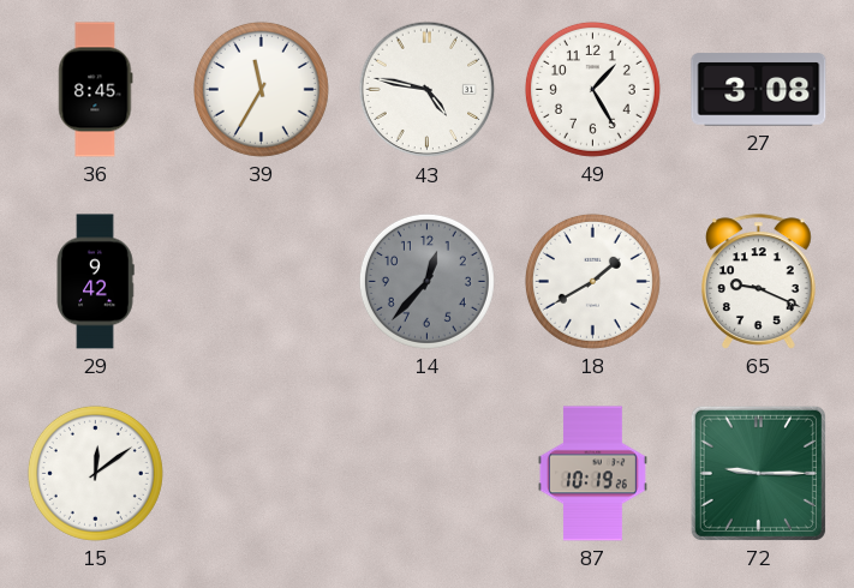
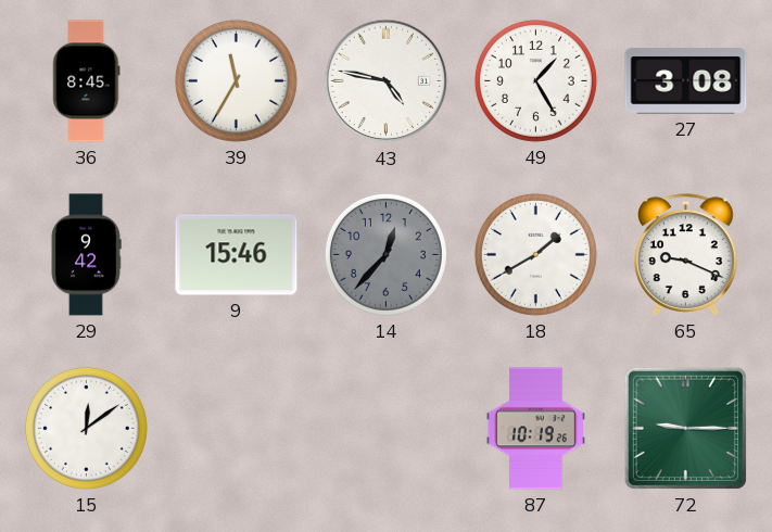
9: none -> 15:46 (237, 255)
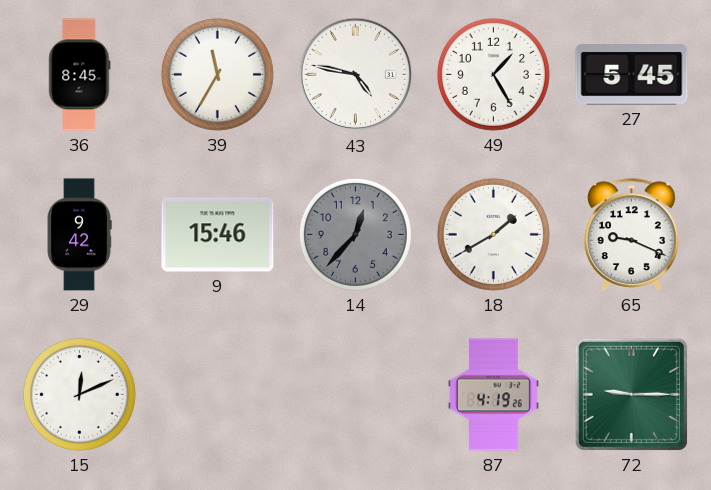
27: 3:08 -> 5:45 (632, 75)
15: 12:09 -> 12:11 (79, 394)
87: 10:19 -> 4:19 (493, 395)
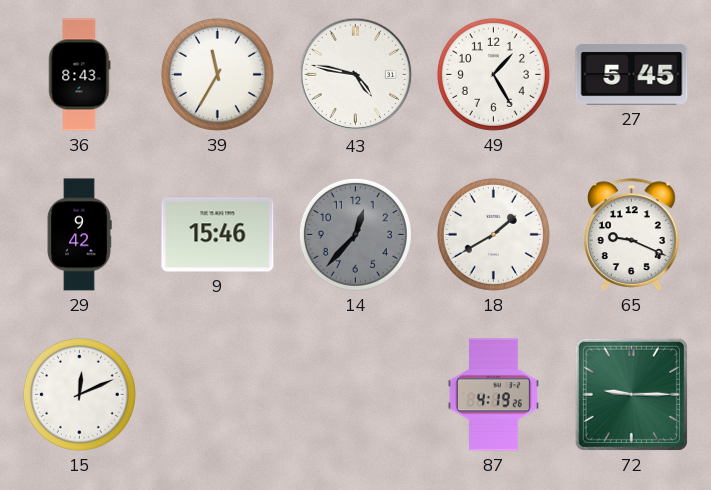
36: 8:45 -> 8:43 (80, 75)
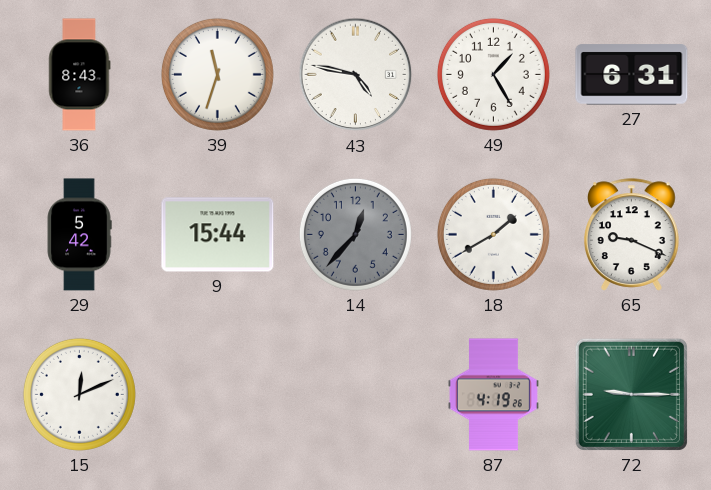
39: 11:35 -> 11:33 (217, 74)
27: 5:45 -> 6:31 (632, 75)
29: 9:42 -> 5:42 (79, 235)
9: 15:46 -> 15:44 (218, 235)
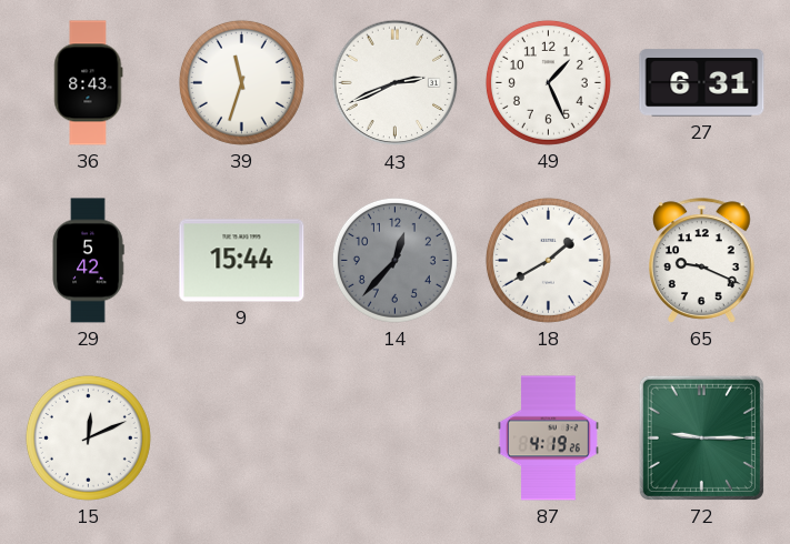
43: 4:47 -> 2:41 (396, 83)
49: 1:25 -> 1:26 (548, 82)
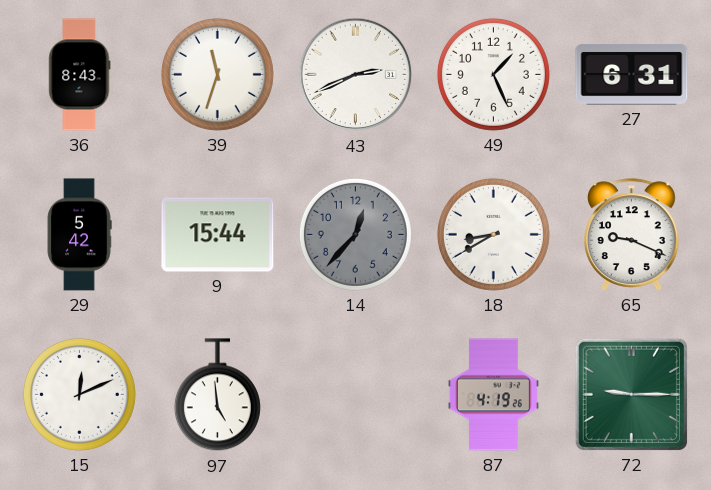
18: 1:40 -> 8:40 (493, 234)
97: none -> 4:59 (217, 395)
